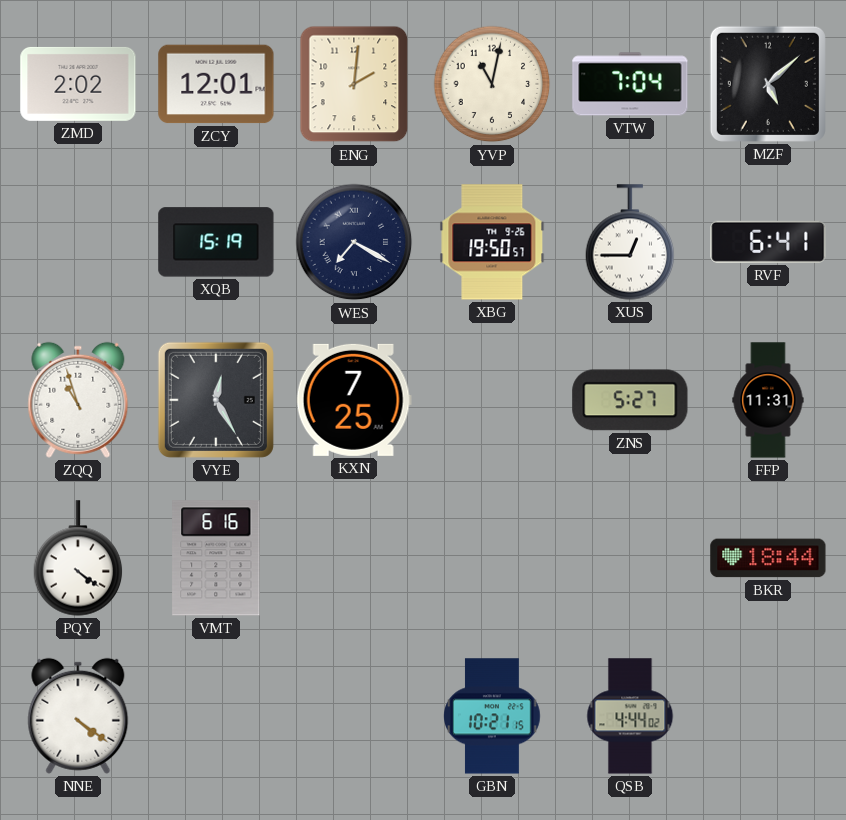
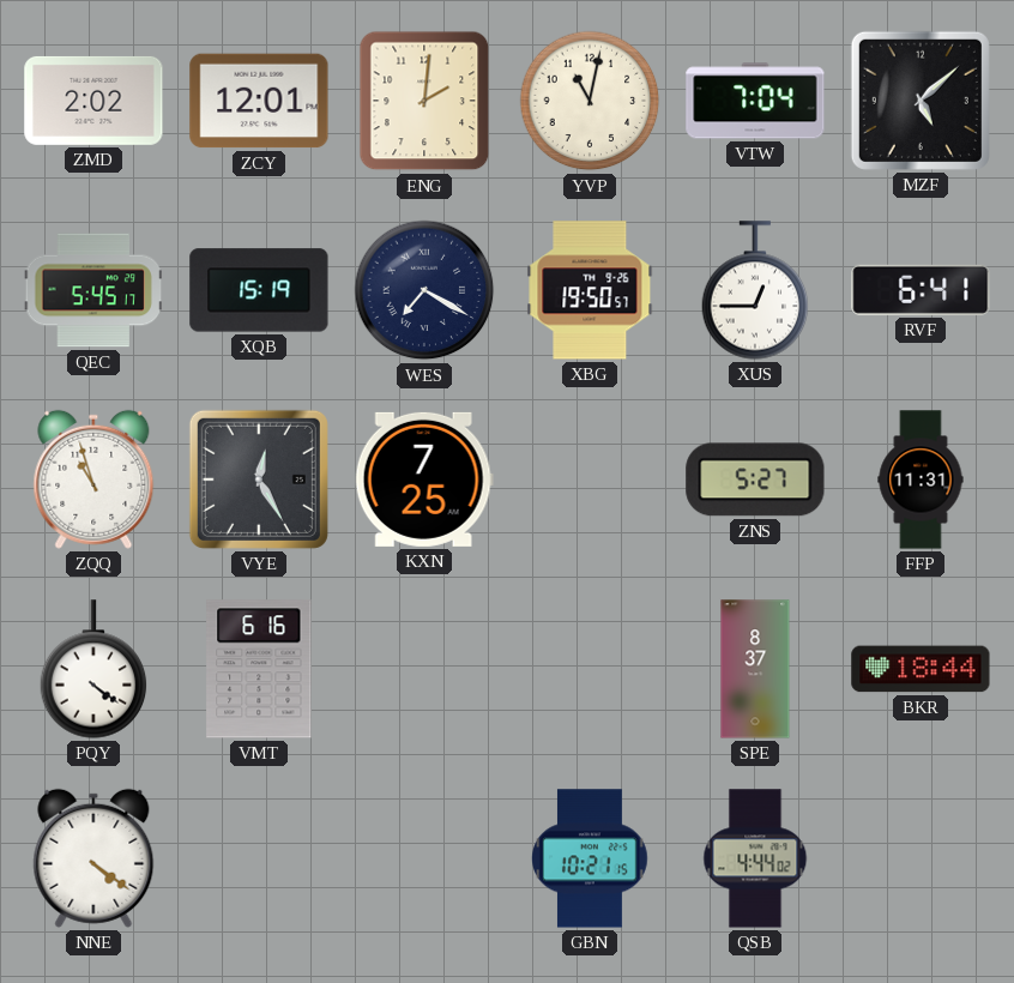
QEC: none -> 5:45 (92, 290)
SPE: none -> 8:37 (755, 669)
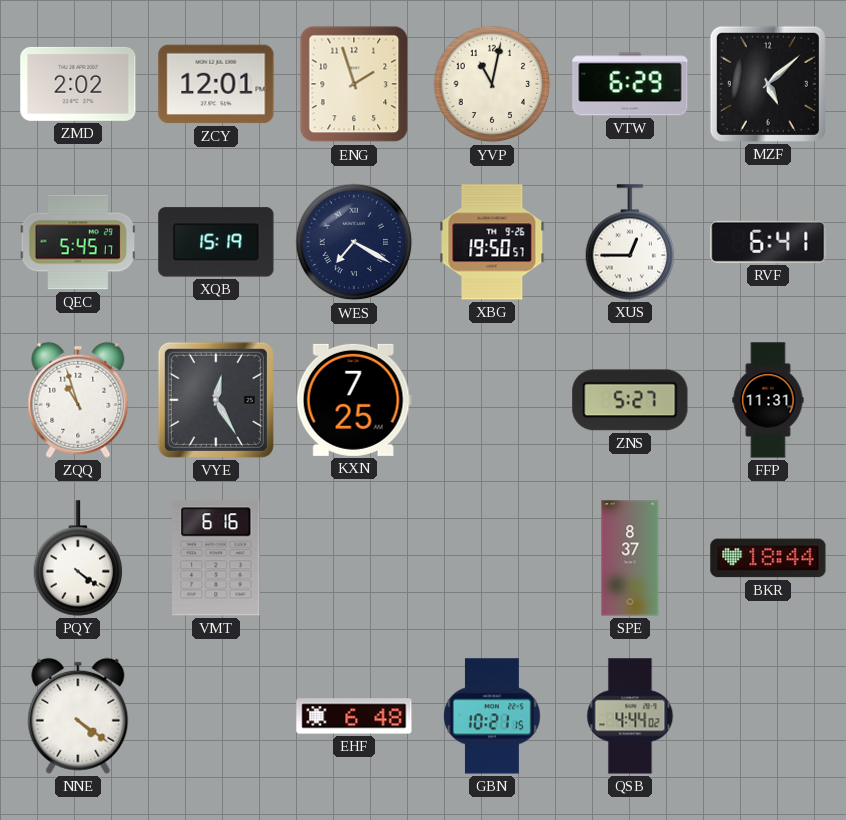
ENG: 2:01 -> 1:57 (354, 84)
VTW: 7:04 -> 6:29 (630, 84)
EHF: none -> 6:48 (354, 716)
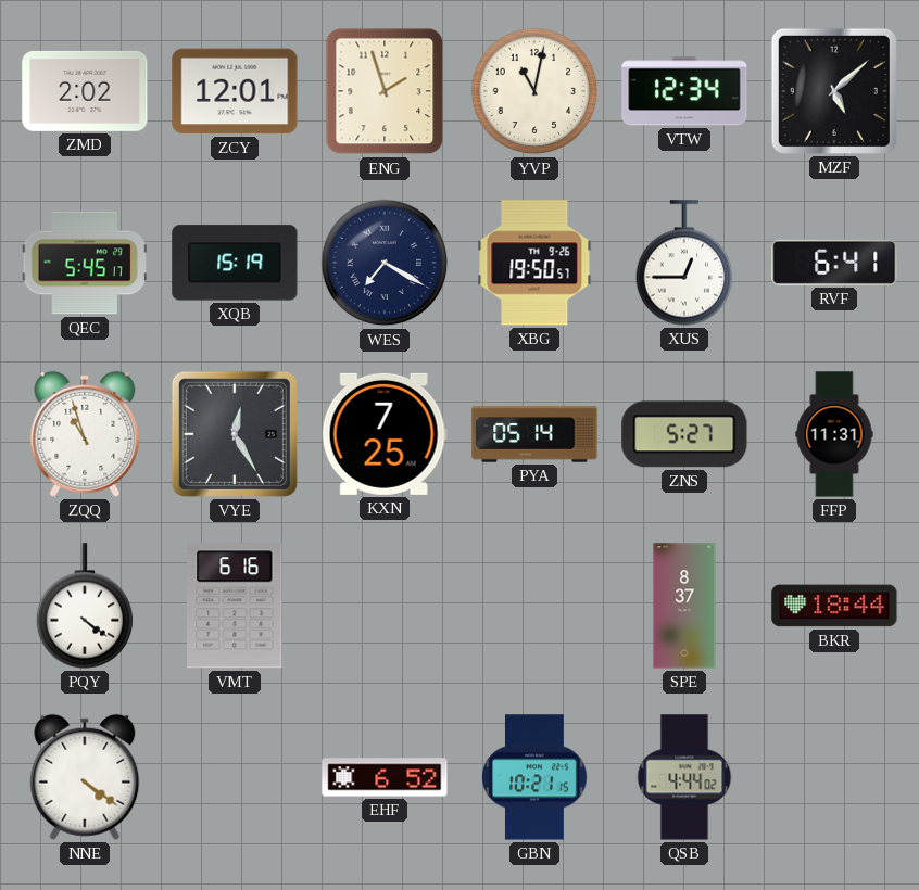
VTW: 6:29 -> 12:34 (684, 91)
PYA: none -> 05:14 (534, 434)
EHF: 6:48 -> 6:52 (385, 777)
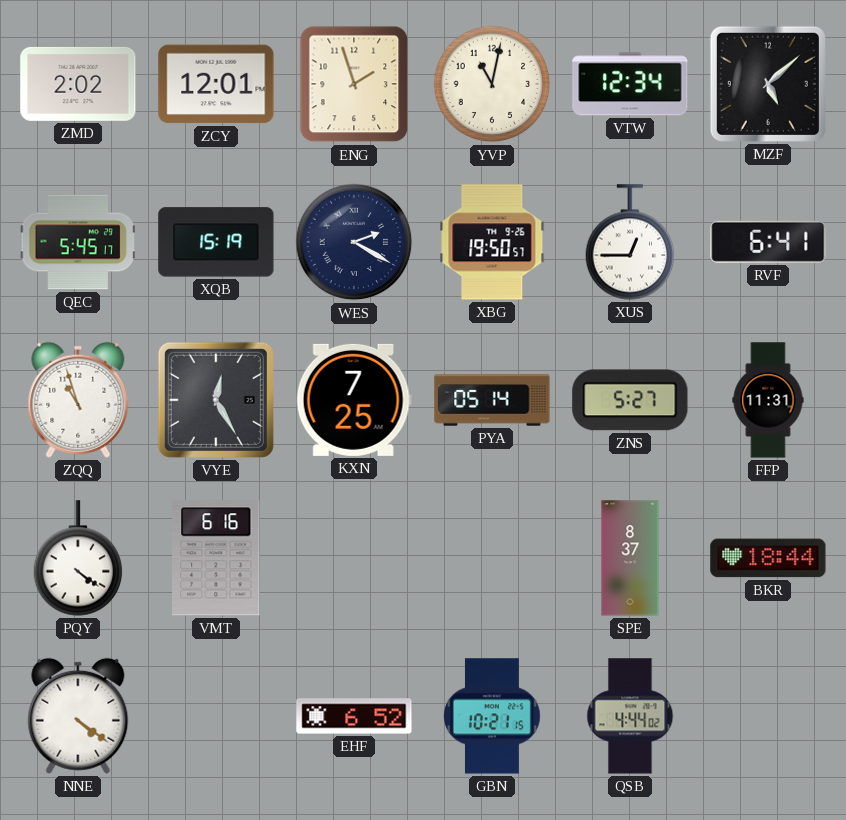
WES: 7:20 -> 2:20 (354, 242)
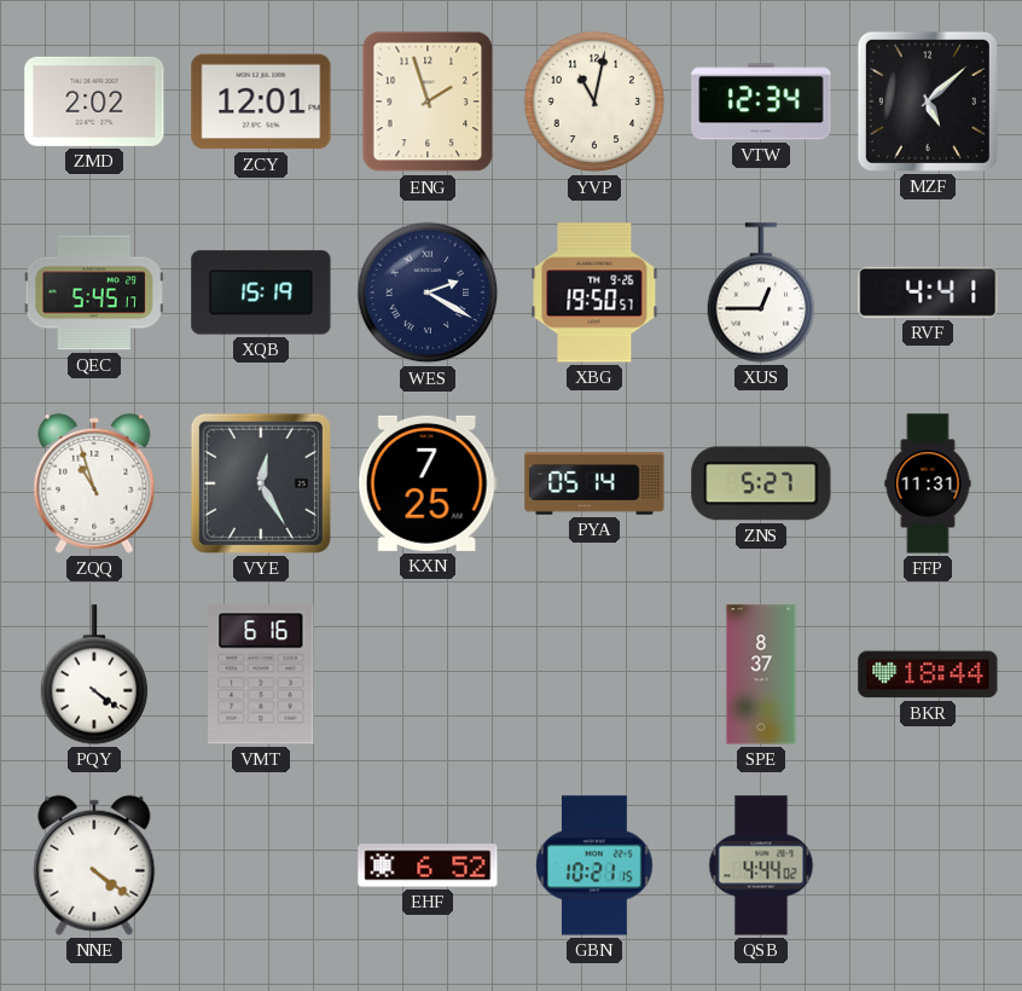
RVF: 6:41 -> 4:41 (928, 292)
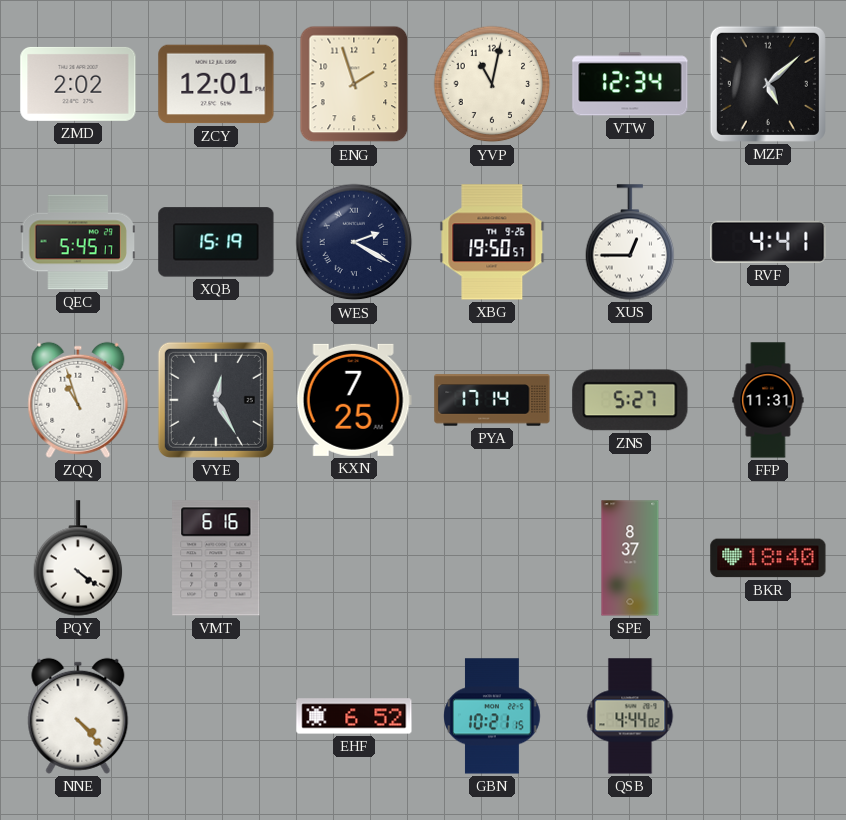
PYA: 05:14 -> 17:14 (492, 400)
BKR: 18:44 -> 18:40 (768, 558)
NNE: 4:21 -> 4:23 (78, 716)
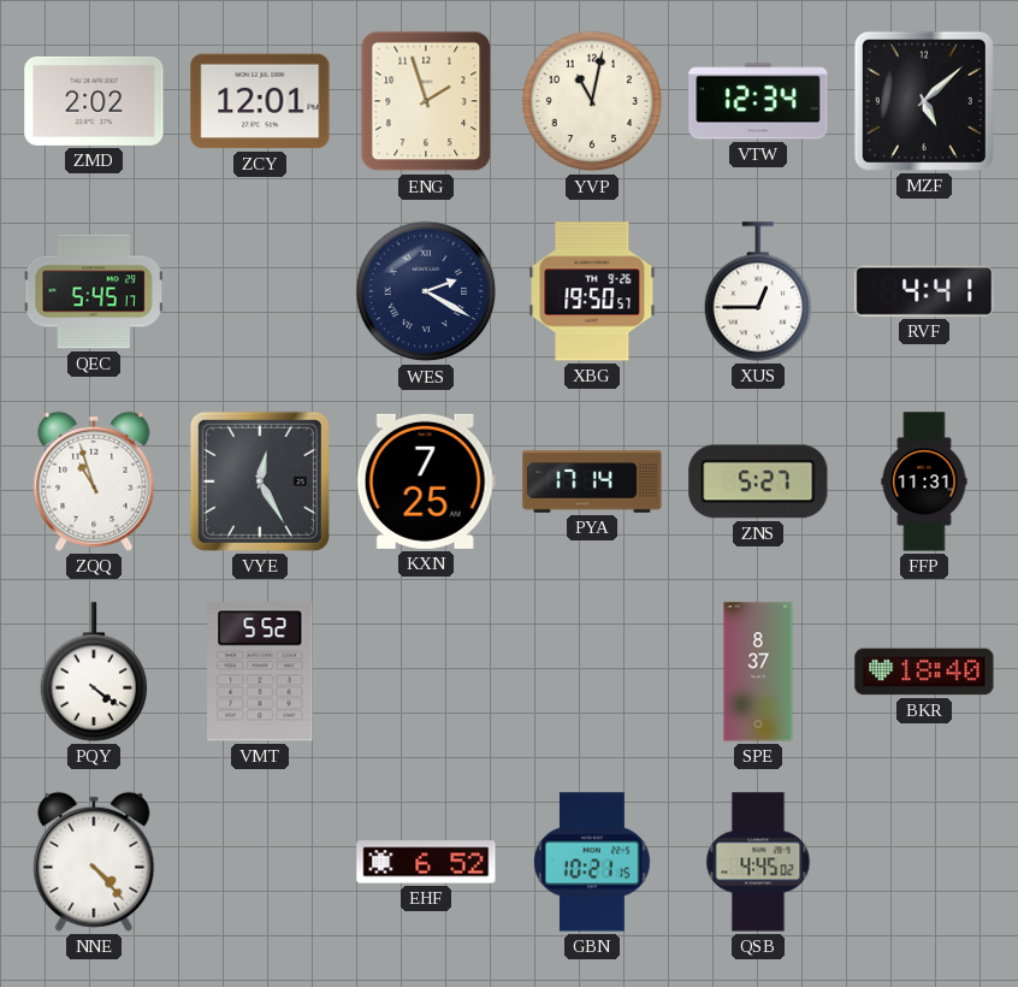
XQB: 15:19 -> none (216, 242)
VMT: 6:16 -> 5:52 (260, 672)
QSB: 4:44 -> 4:45 (758, 862)
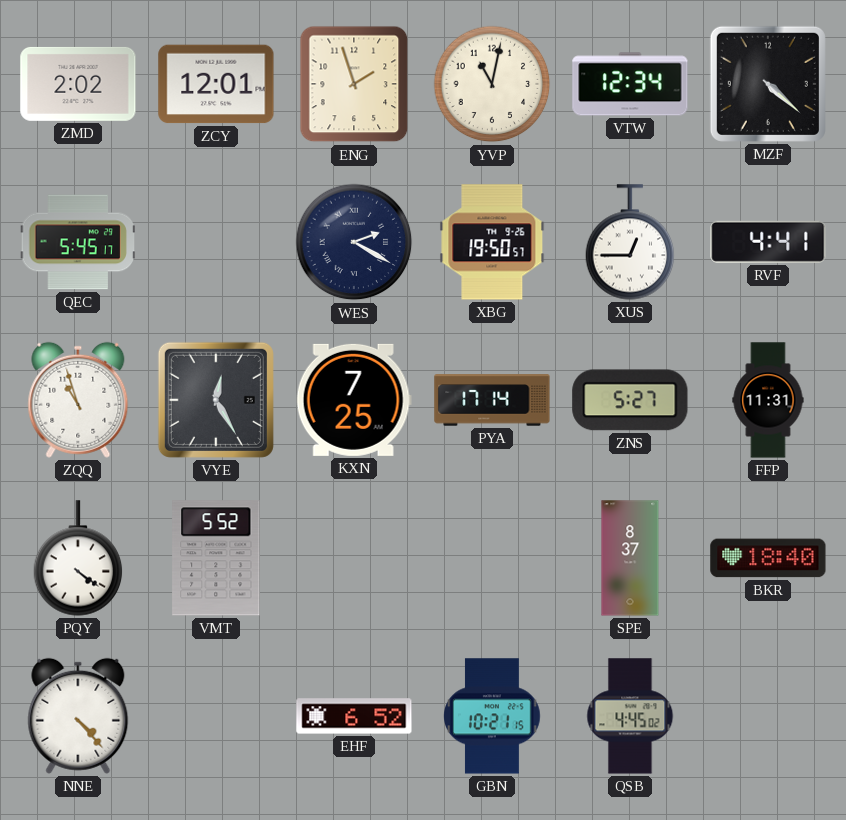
MZF: 5:08 -> 4:22 (768, 84)
